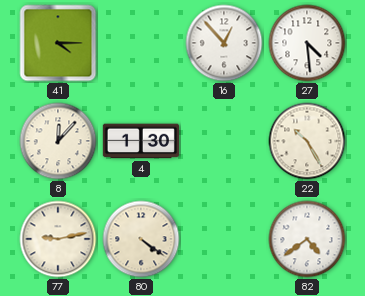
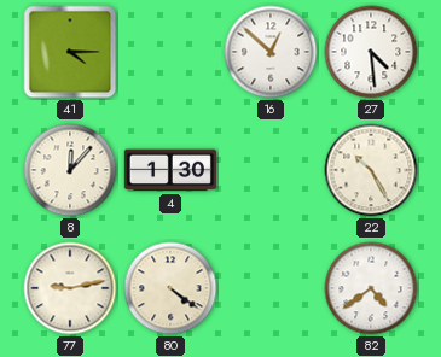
16: 12:53 -> 12:52 (271, 52)
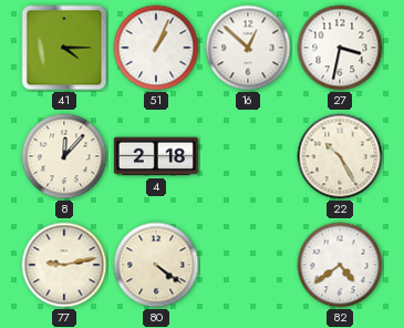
51: none -> 1:04 (156, 48)
27: 4:29 -> 3:32 (340, 48)
4: 1:30 -> 2:18 (156, 156)
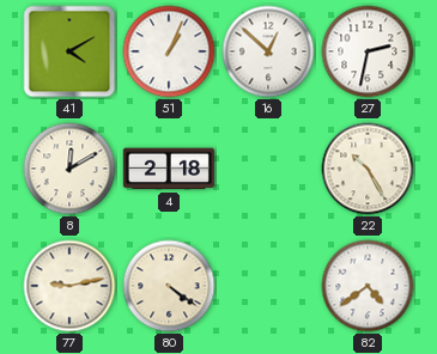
41: 4:15 -> 4:10 (69, 51)
27: 3:32 -> 2:32 (368, 51)
8: 12:07 -> 12:10 (69, 169)
